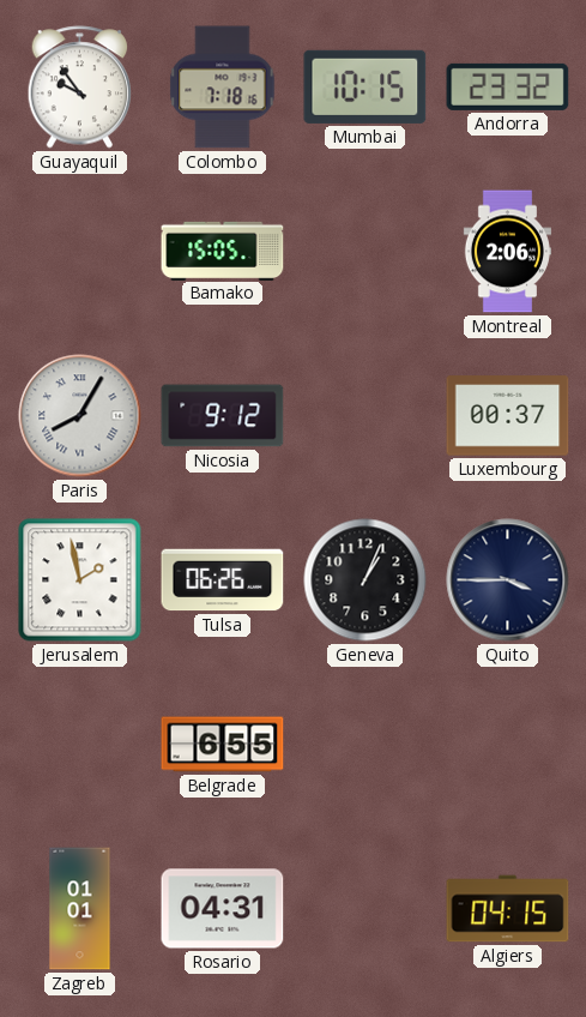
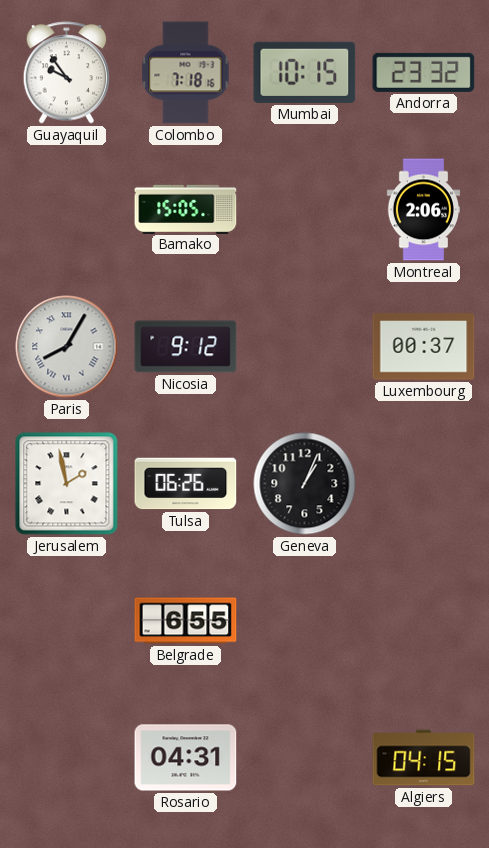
Quito: 3:45 -> none (508, 580)
Zagreb: 01:01 -> none (80, 909)
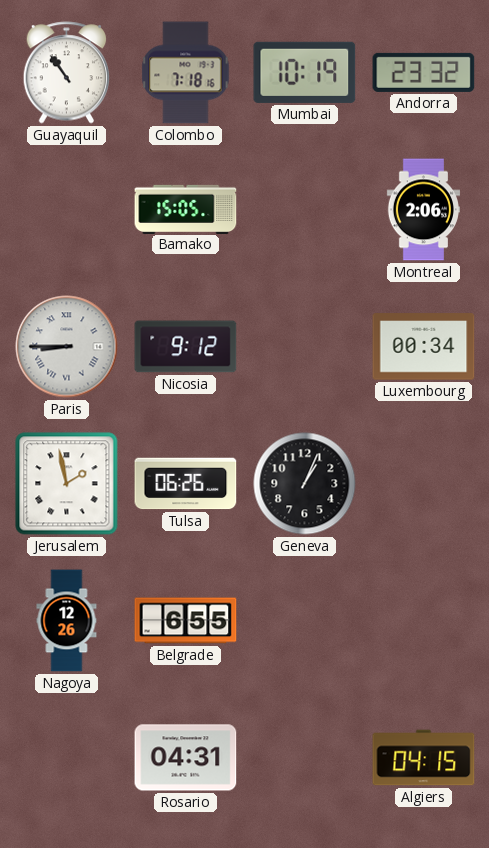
Guayaquil: 9:54 -> 10:54 (67, 73)
Mumbai: 10:15 -> 10:19 (305, 72)
Paris: 8:05 -> 8:45 (67, 347)
Luxembourg: 00:37 -> 00:34 (424, 347)
Nagoya: none -> 12:26 (67, 621)
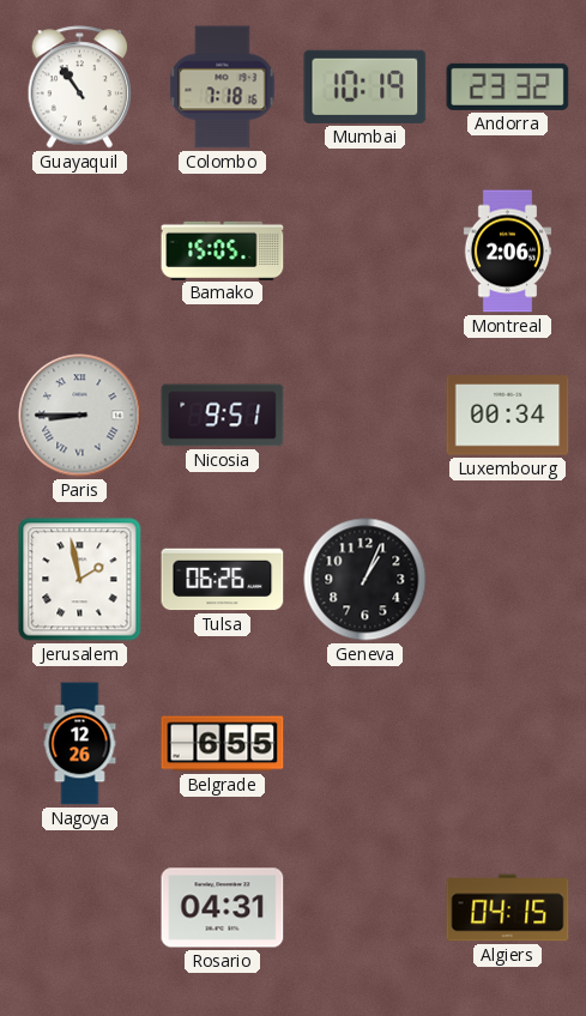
Nicosia: 9:12 -> 9:51 (223, 416)
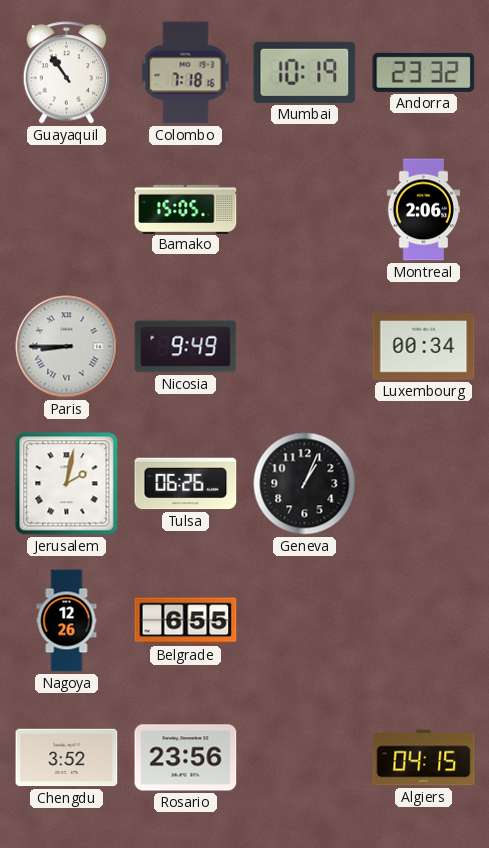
Nicosia: 9:51 -> 9:49 (186, 347)
Jerusalem: 1:58 -> 2:02 (67, 484)
Chengdu: none -> 3:52 (67, 758)
Rosario: 04:31 -> 23:56 (186, 758)
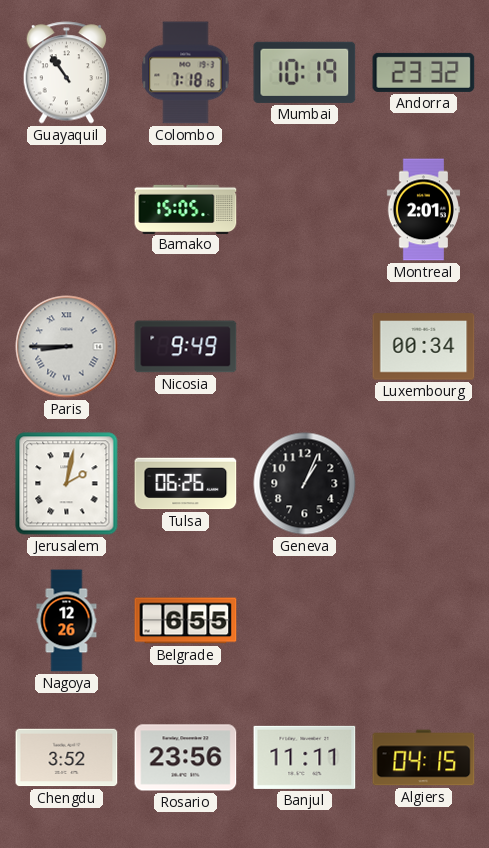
Montreal: 2:06 -> 2:01 (423, 210)
Banjul: none -> 11:11 (305, 757)
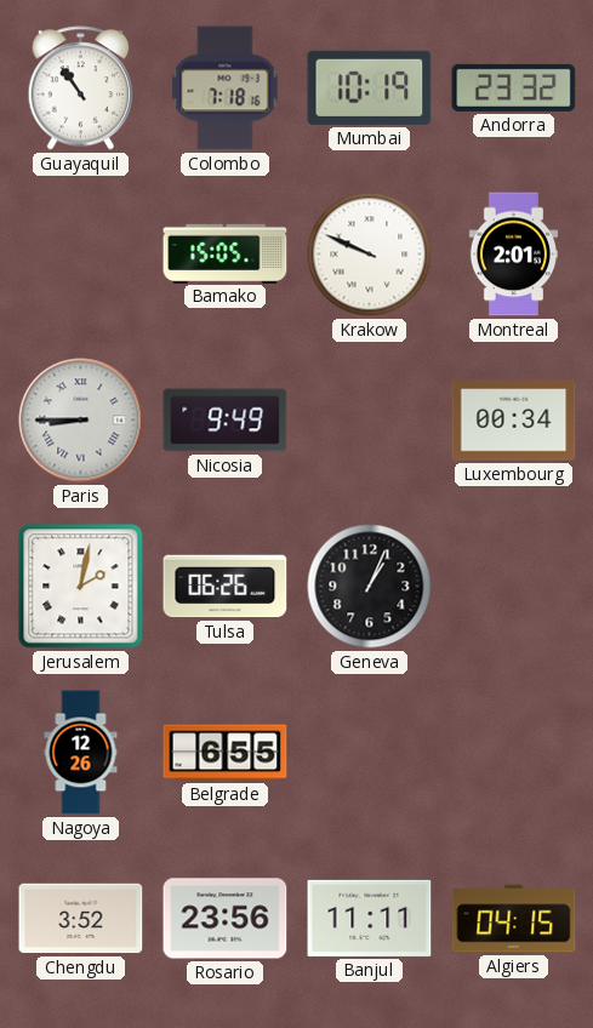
Krakow: none -> 9:49 (370, 255)
